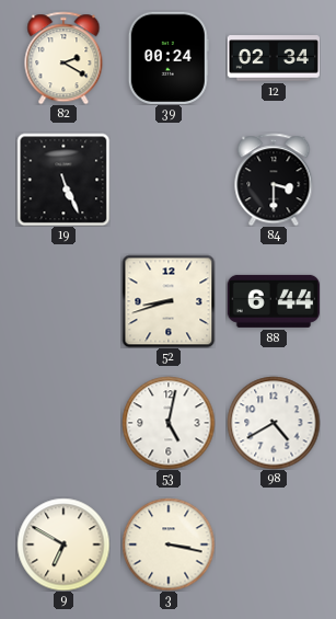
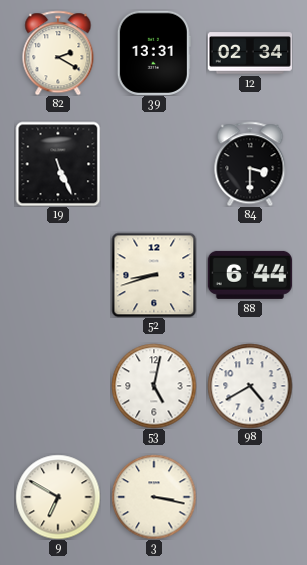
39: 00:24 -> 13:31 (154, 53)
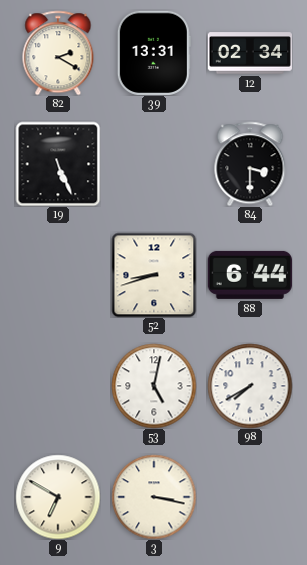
98: 4:40 -> 7:40 (250, 386)
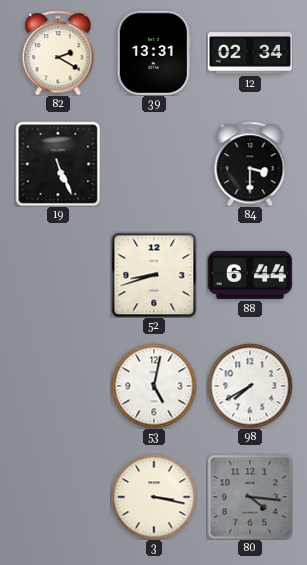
9: 6:50 -> none (58, 497)
80: none -> 4:16 (250, 497)
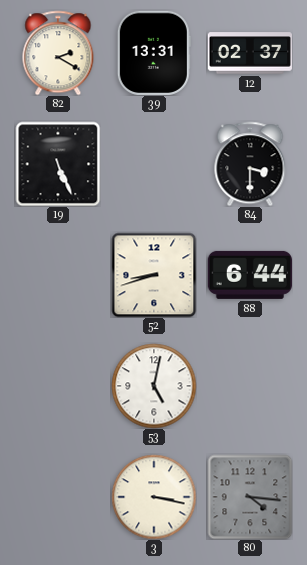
12: 02:34 -> 02:37 (250, 53)
98: 7:40 -> none (250, 386)
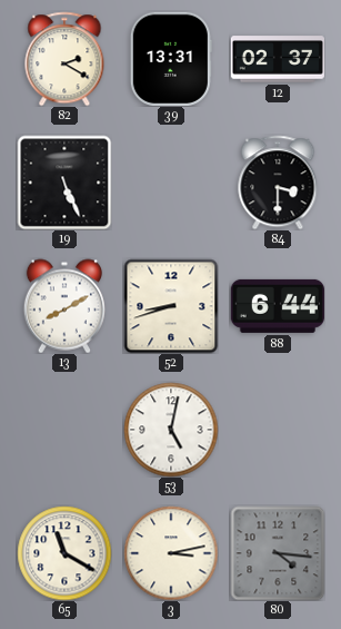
13: none -> 8:10 (64, 306)
65: none -> 11:20 (64, 553)
3: 3:17 -> 3:13 (171, 553)
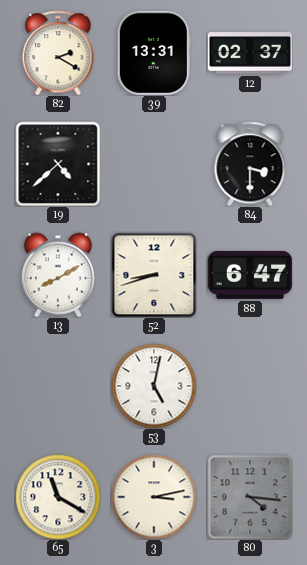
19: 5:26 -> 4:38 (58, 164)
88: 6:44 -> 6:47 (250, 275)
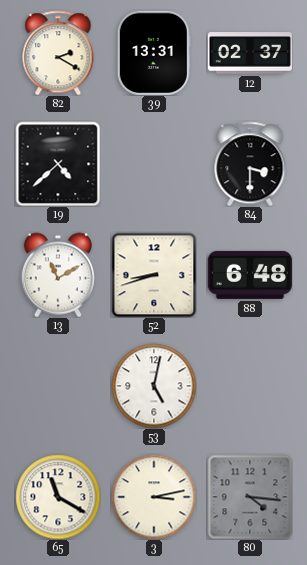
13: 8:10 -> 11:10 (58, 275)
88: 6:47 -> 6:48 (250, 275)
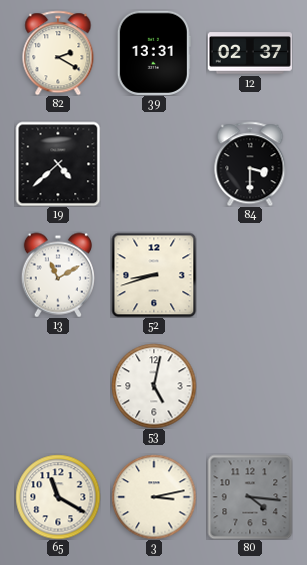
88: 6:48 -> none (250, 275)
